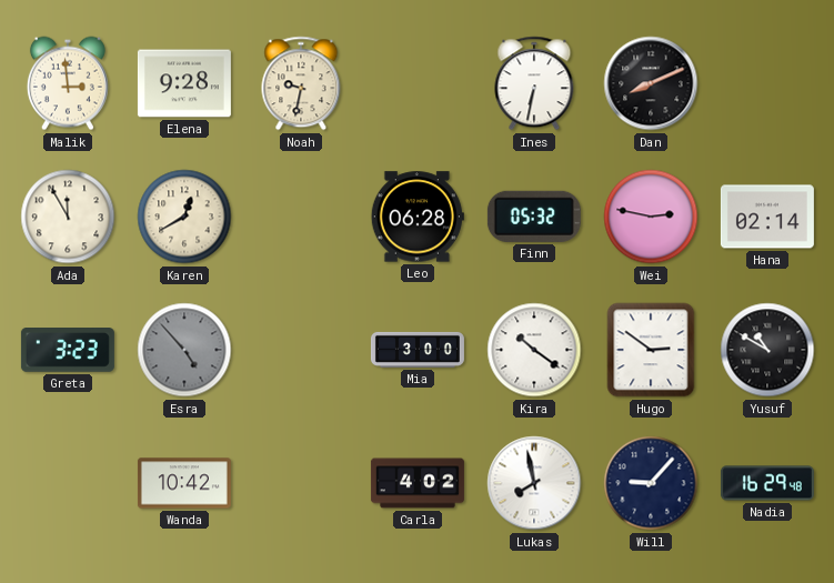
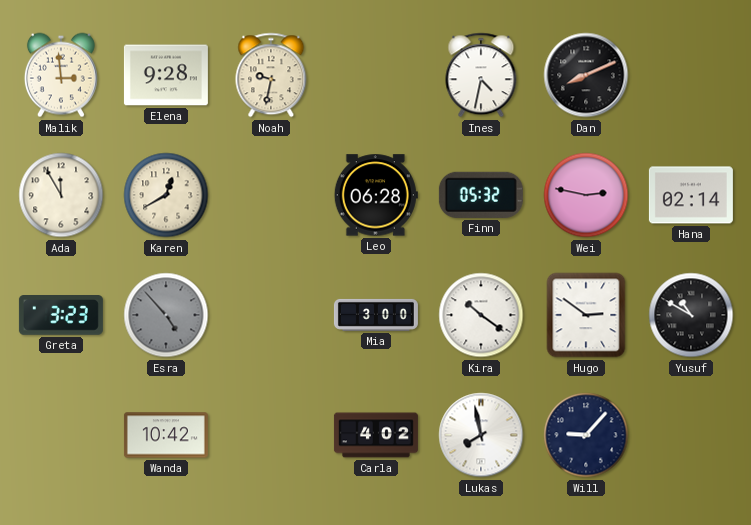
Ines: 6:32 -> 4:32 (481, 75)
Nadia: 16:29 -> none (767, 483)
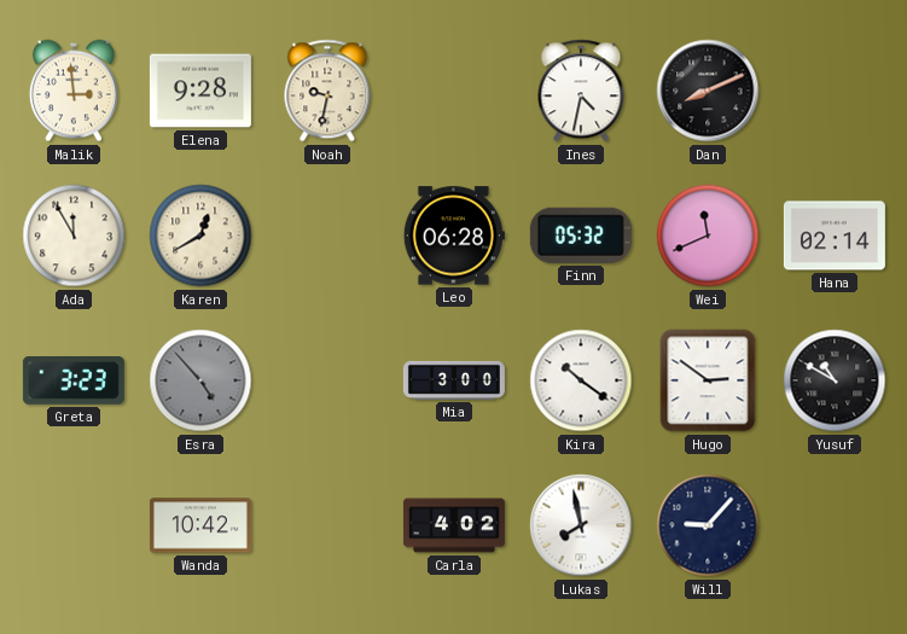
Wei: 2:47 -> 11:41 (708, 235)
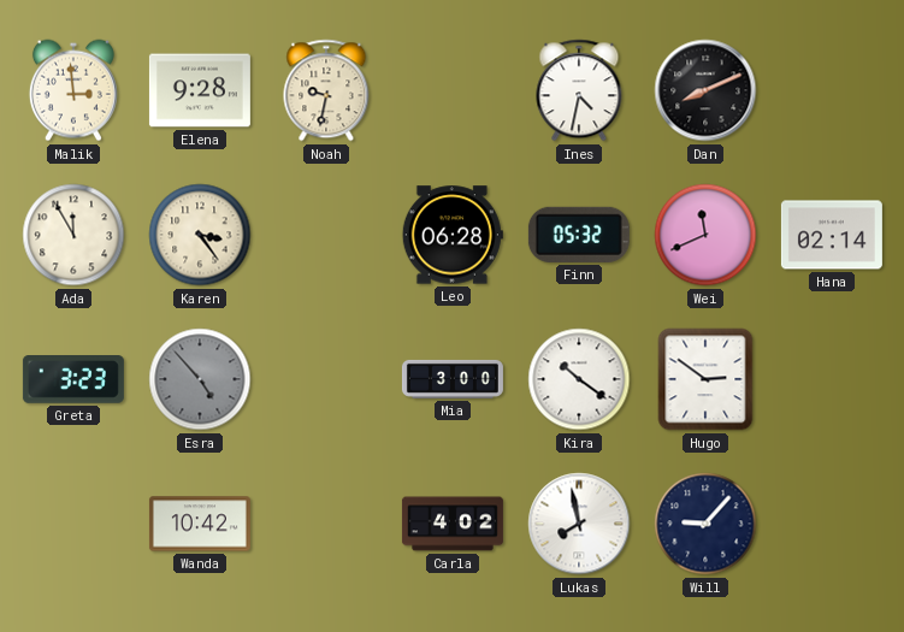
Karen: 12:40 -> 3:24 (200, 235)
Yusuf: 10:50 -> none (835, 380)
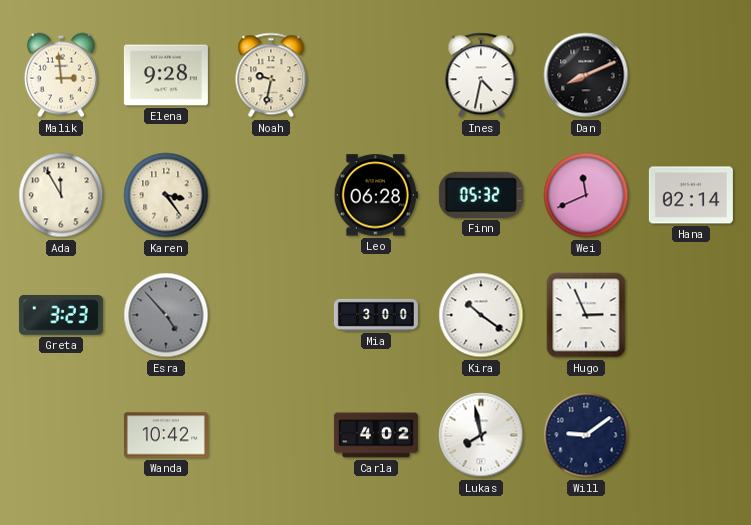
Hugo: 2:51 -> 2:56 (586, 315)
Will: 9:07 -> 9:09 (586, 435)
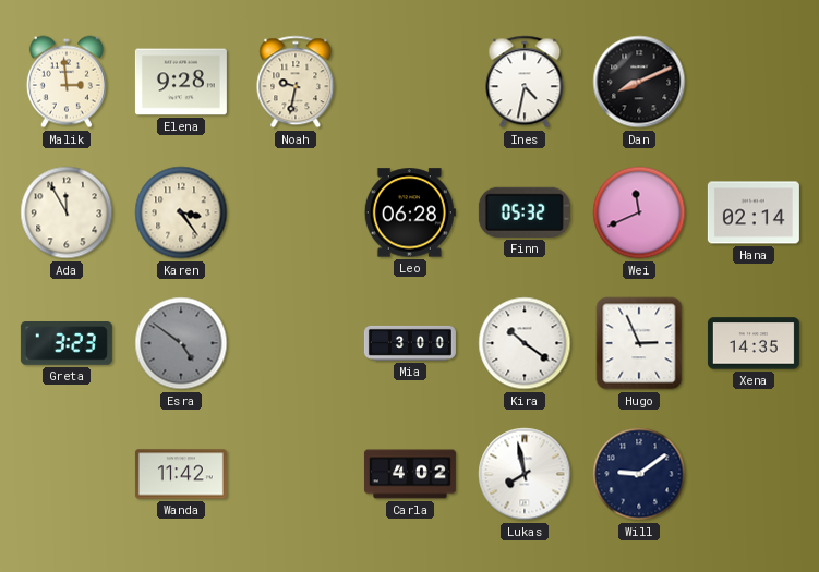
Esra: 4:53 -> 4:51 (181, 343)
Xena: none -> 14:35 (754, 343)
Wanda: 10:42 -> 11:42 (181, 474)
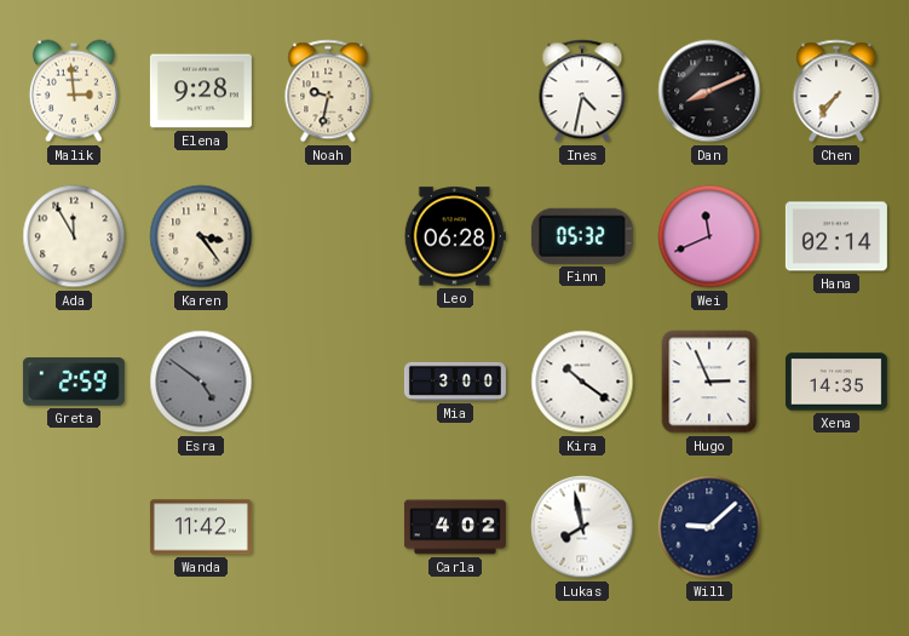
Chen: none -> 7:36 (836, 91)
Greta: 3:23 -> 2:59 (74, 383)
Will: 9:09 -> 9:08 (709, 527)
